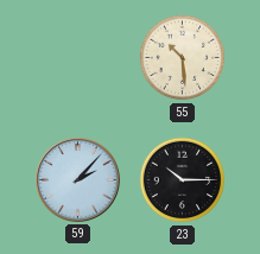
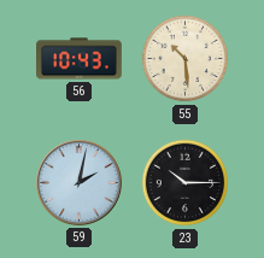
56: none -> 10:43 (80, 59)
59: 2:07 -> 2:02 (80, 183)
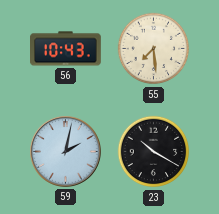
55: 10:29 -> 7:29 (154, 49)
23: 10:15 -> 10:20 (154, 152)
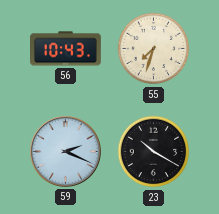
55: 7:29 -> 7:33 (154, 49)
59: 2:02 -> 2:19 (66, 152)
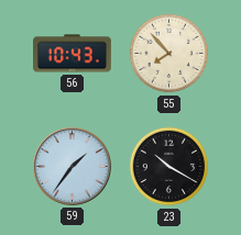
55: 7:33 -> 7:53 (169, 54)
59: 2:19 -> 1:36 (73, 167)
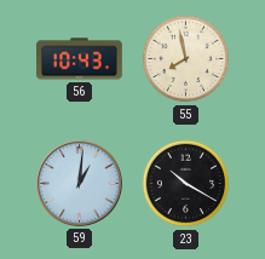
55: 7:53 -> 7:58 (186, 59)
59: 1:36 -> 1:01 (80, 184)
